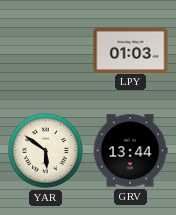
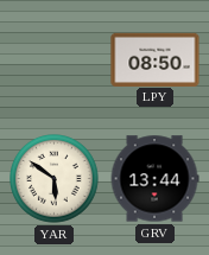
LPY: 01:03 -> 08:50 (156, 59)
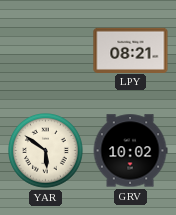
LPY: 08:50 -> 08:21 (131, 50)
GRV: 13:44 -> 10:02 (130, 151)
